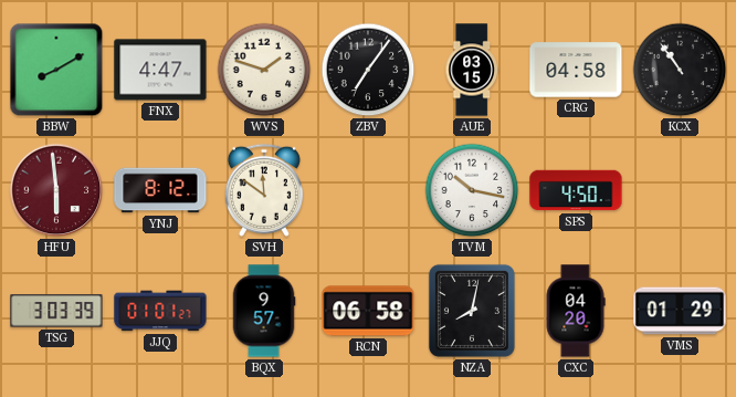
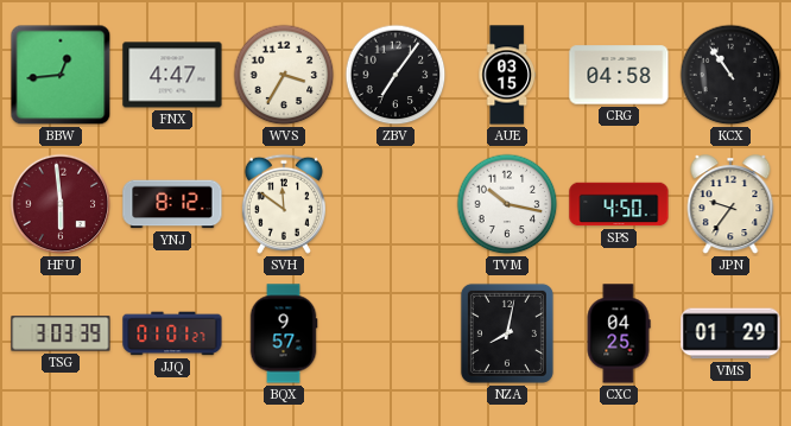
BBW: 8:10 -> 12:44 (61, 75)
WVS: 1:48 -> 3:35 (284, 75)
JPN: none -> 9:36 (730, 205)
RCN: 06:58 -> none (368, 311)
CXC: 04:20 -> 04:25 (619, 333)
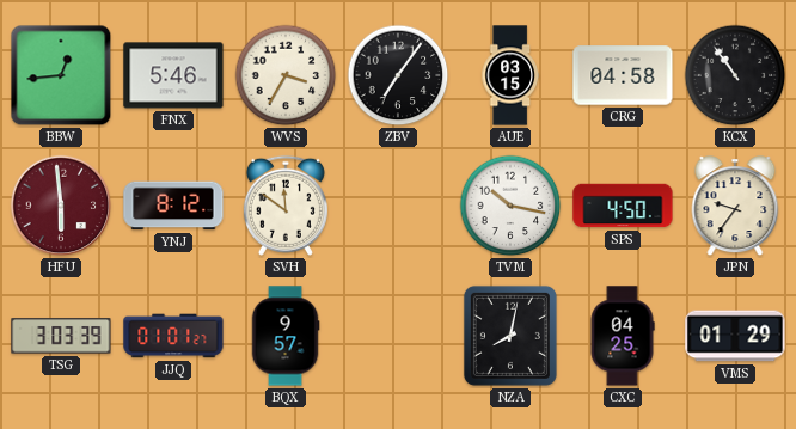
FNX: 4:47 -> 5:46 (173, 75)
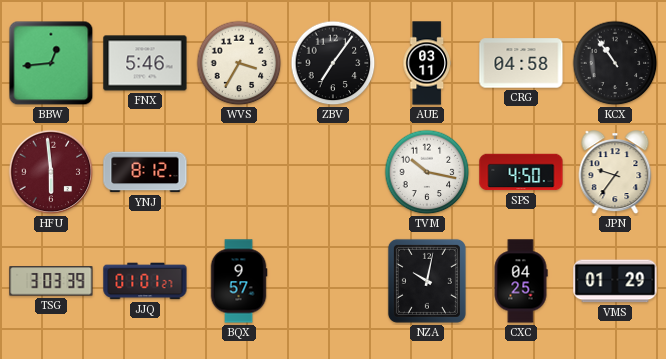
AUE: 03:15 -> 03:11 (427, 63)
SVH: 11:51 -> none (286, 206)
NZA: 8:02 -> 10:02 (427, 281)
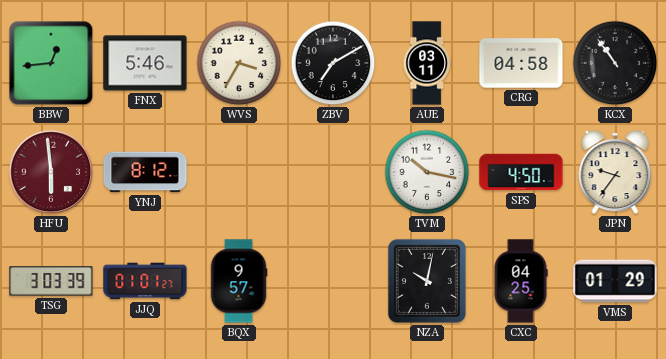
ZBV: 7:06 -> 7:10 (333, 63)
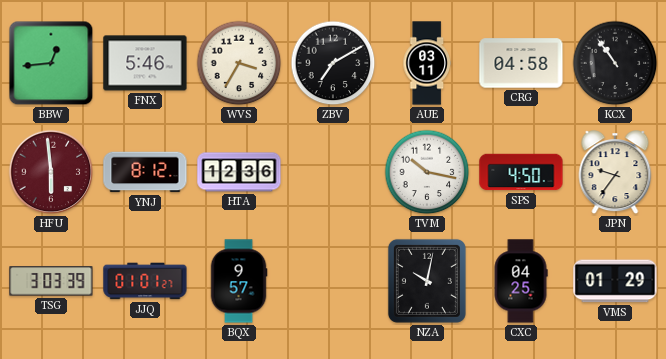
HTA: none -> 12:36 (239, 172)
